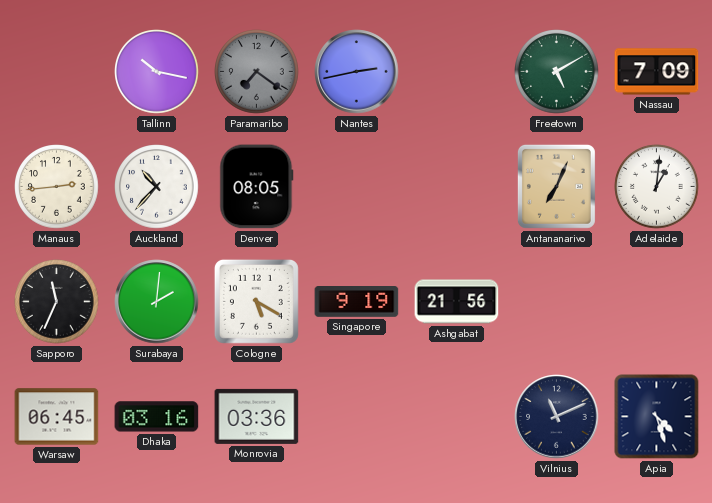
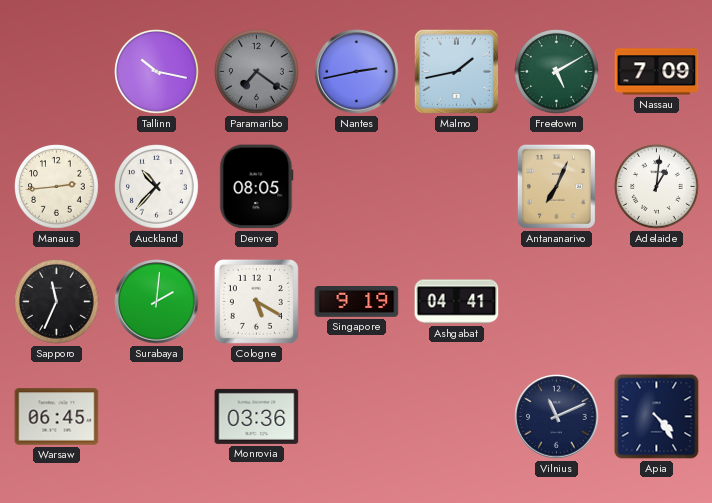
Malmo: none -> 1:43 (456, 71)
Ashgabat: 21:56 -> 04:41 (457, 302)
Dhaka: 03:16 -> none (157, 417)
Apia: 4:27 -> 4:24 (657, 417)
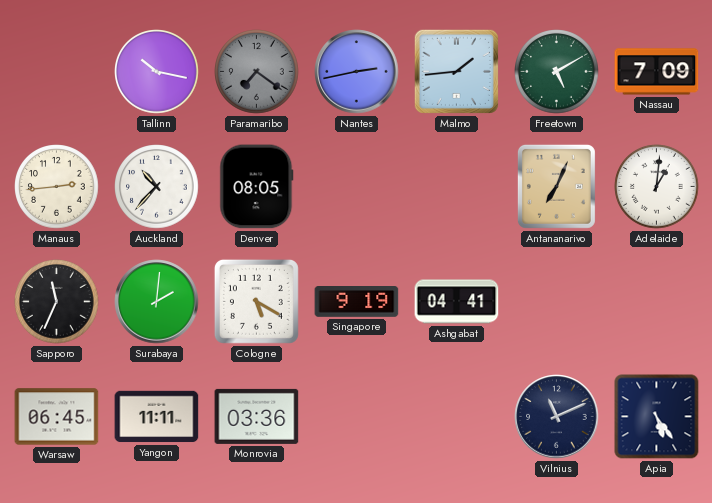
Malmo: 1:43 -> 1:44 (456, 71)
Yangon: none -> 11:11 (157, 417)
Apia: 4:24 -> 5:24 (657, 417)
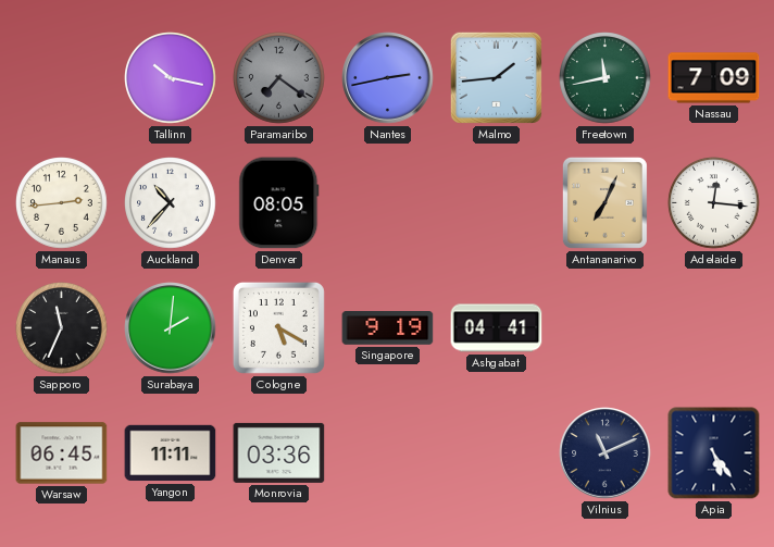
Freetown: 5:10 -> 11:43 (606, 78)
Adelaide: 1:01 -> 12:16 (714, 203)
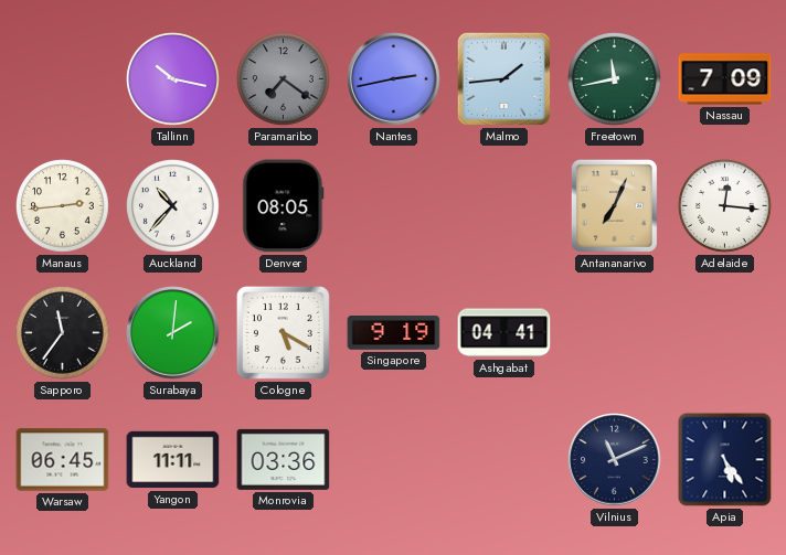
Sapporo: 11:34 -> 11:36 (63, 333)
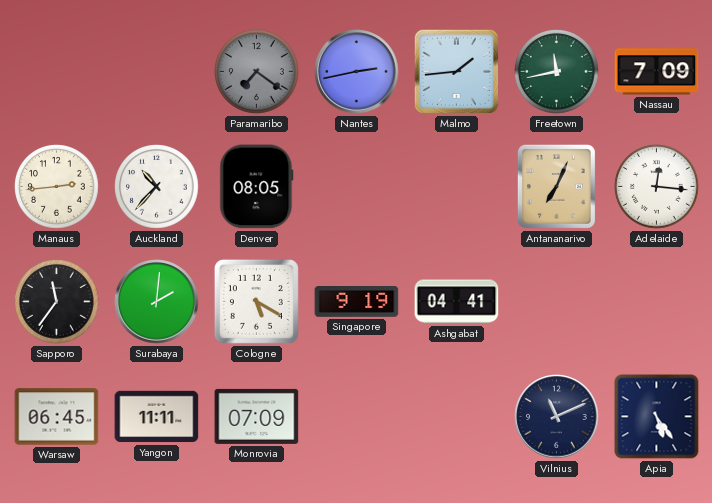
Tallinn: 10:17 -> none (173, 79)
Monrovia: 03:36 -> 07:09 (257, 416)
